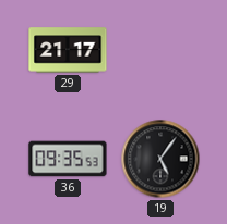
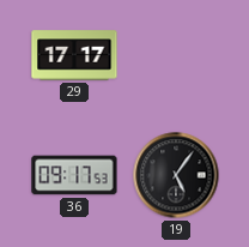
29: 21:17 -> 17:17 (74, 55)
36: 09:35 -> 09:17 (74, 175)
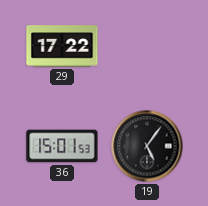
29: 17:17 -> 17:22 (62, 46)
36: 09:17 -> 15:01 (62, 146)
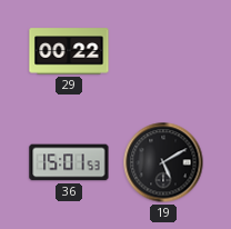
29: 17:22 -> 00:22 (69, 51)
19: 5:06 -> 5:10 (163, 162)
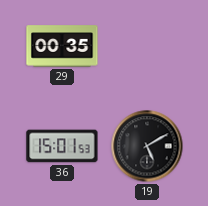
29: 00:22 -> 00:35 (62, 46)
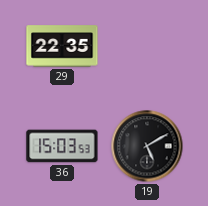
29: 00:35 -> 22:35 (62, 46)
36: 15:01 -> 15:03 (62, 146)
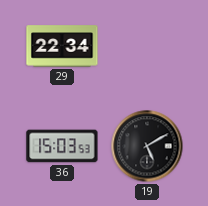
29: 22:35 -> 22:34 (62, 46)
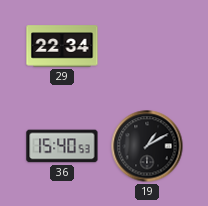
36: 15:03 -> 15:40 (62, 146)
19: 5:10 -> 1:10 (147, 146)
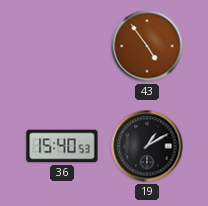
29: 22:34 -> none (62, 46)
43: none -> 4:54 (147, 46)
